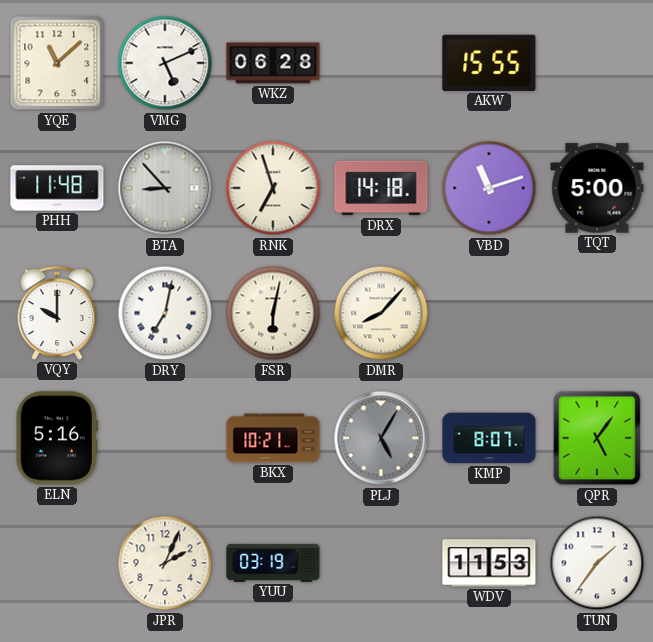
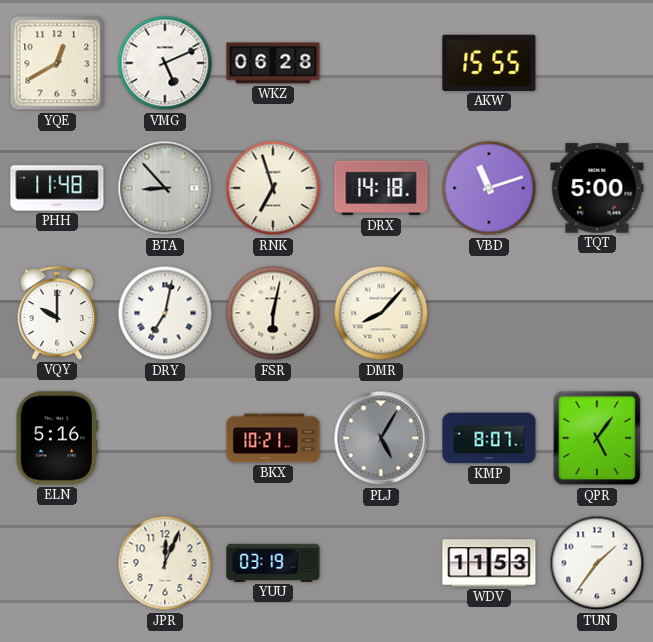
YQE: 11:08 -> 12:40 (57, 63)
JPR: 2:04 -> 12:04 (165, 563)
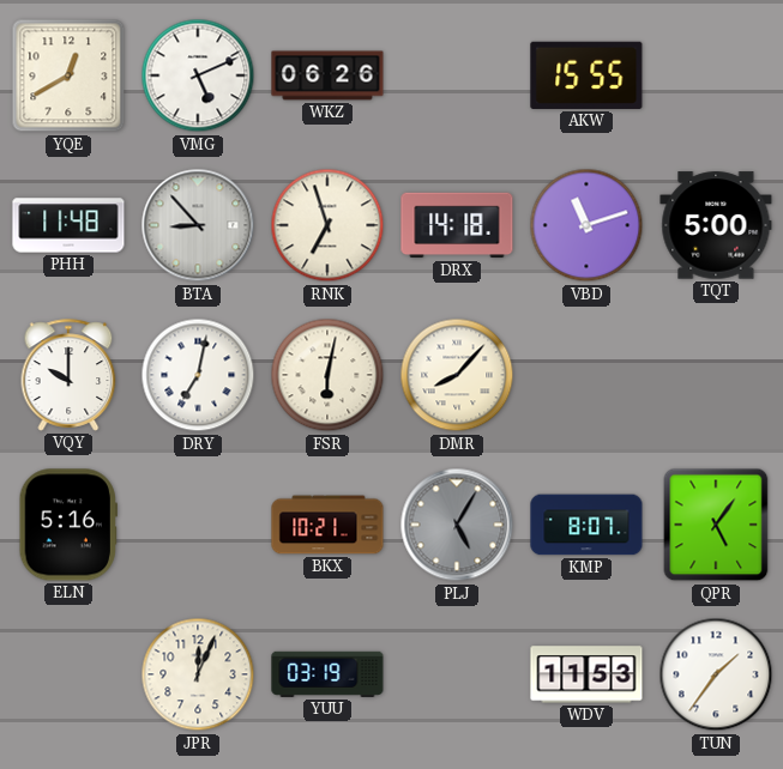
WKZ: 06:28 -> 06:26 (327, 75)
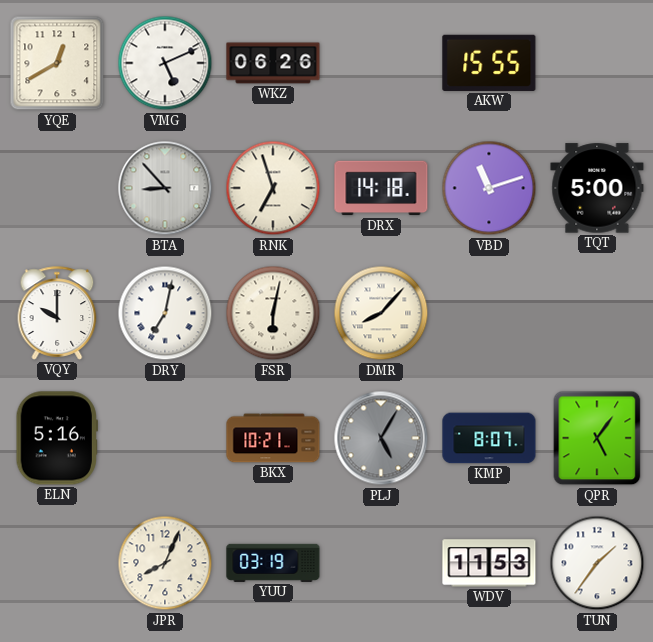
PHH: 11:48 -> none (68, 225)
JPR: 12:04 -> 8:04 (165, 563)
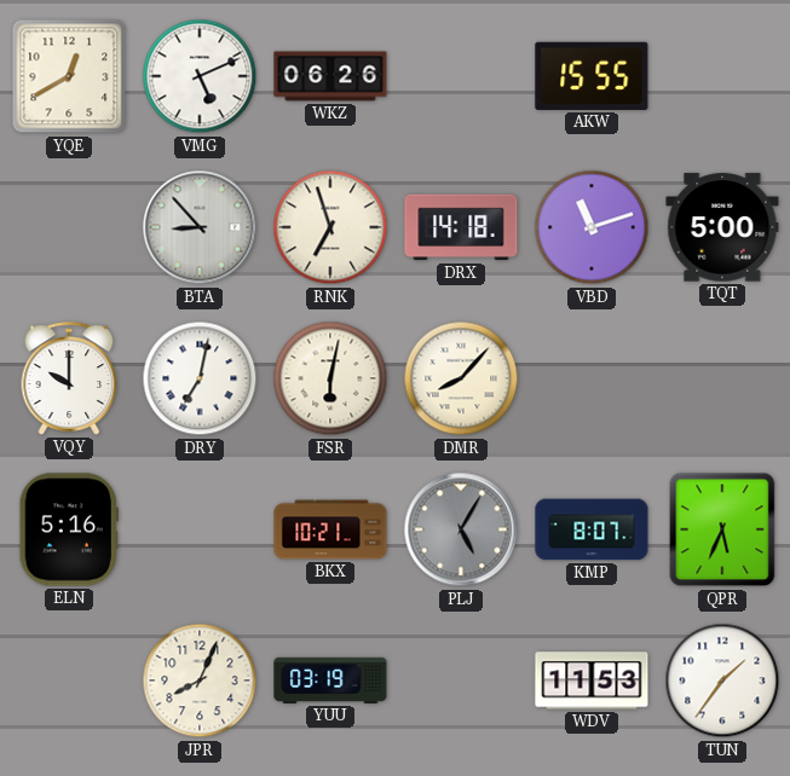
QPR: 5:06 -> 5:34 (722, 529)
